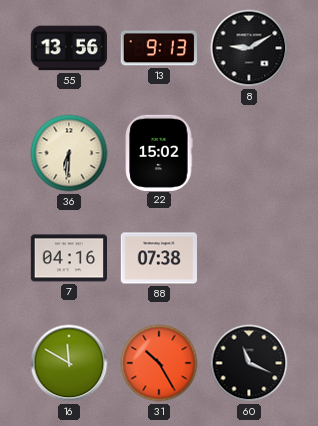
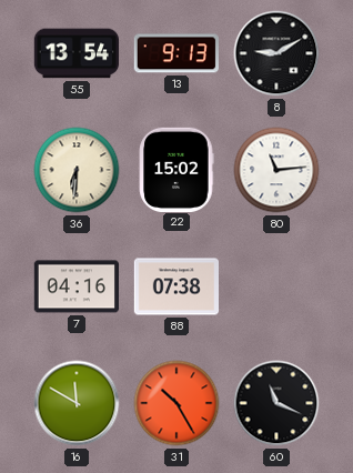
55: 13:56 -> 13:54 (75, 53)
80: none -> 11:14 (276, 170)
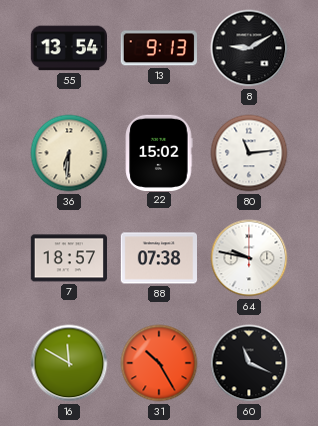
7: 04:16 -> 18:57 (68, 258)
64: none -> 9:47 (249, 258)
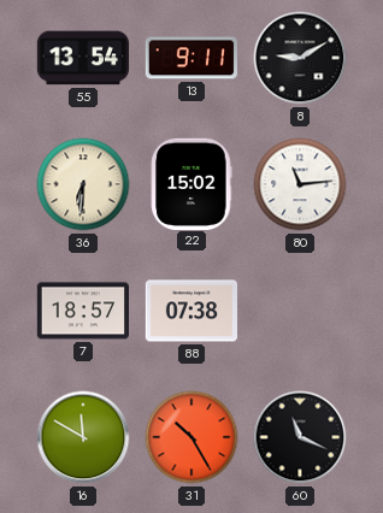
13: 9:13 -> 9:11 (191, 58)
64: 9:47 -> none (249, 258)
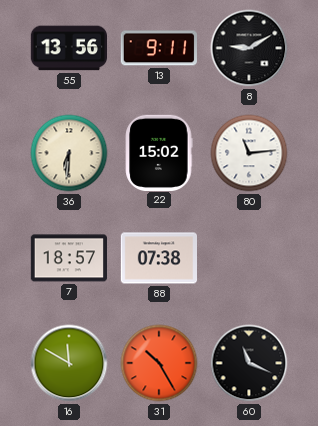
55: 13:54 -> 13:56 (68, 48)
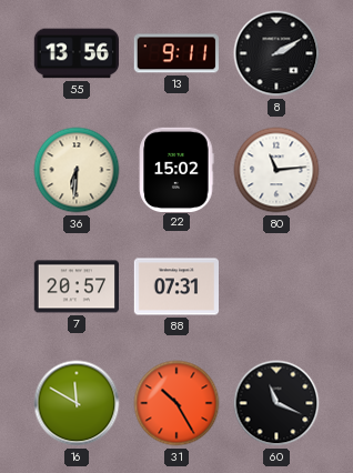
8: 9:10 -> 2:10 (276, 53)
7: 18:57 -> 20:57 (75, 286)
88: 07:38 -> 07:31 (175, 286)
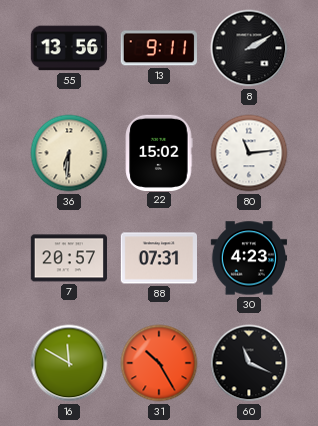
30: none -> 4:23 (248, 258)
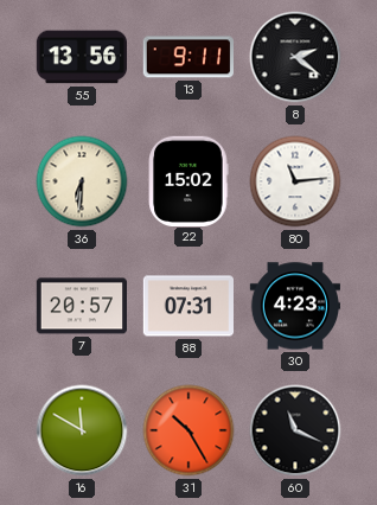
8: 2:10 -> 2:21 (295, 57)
